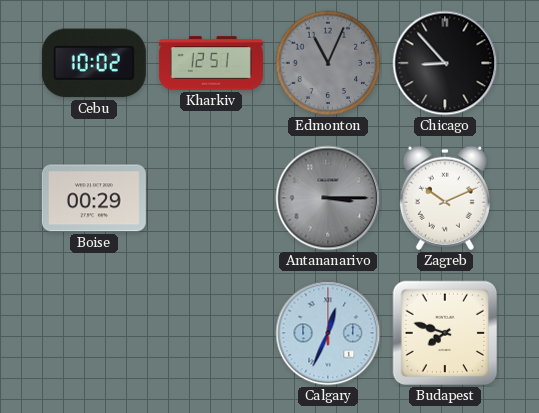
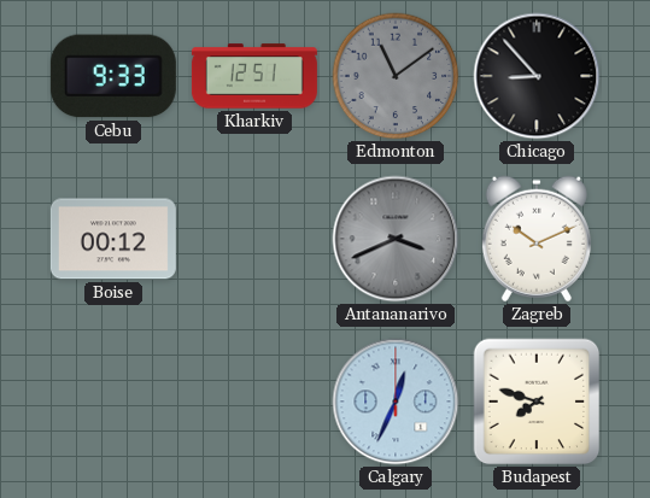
Cebu: 10:02 -> 9:33 (113, 76)
Edmonton: 11:04 -> 11:09 (396, 76)
Boise: 00:29 -> 00:12 (113, 239)
Antananarivo: 3:15 -> 3:41 (396, 239)
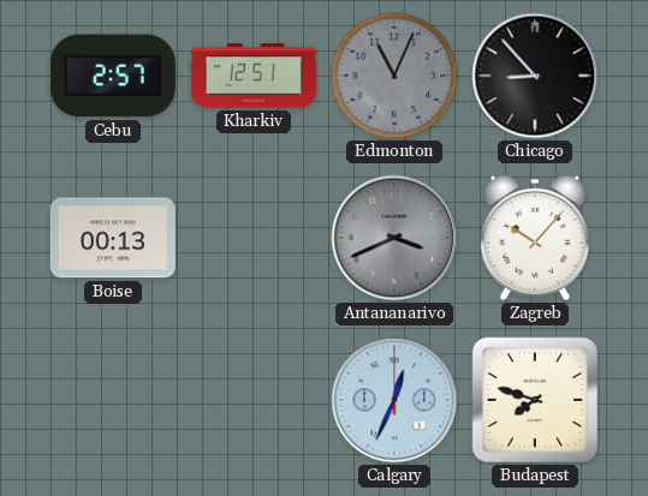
Cebu: 9:33 -> 2:57 (113, 76)
Edmonton: 11:09 -> 11:04 (394, 76)
Boise: 00:12 -> 00:13 (113, 238)
Zagreb: 10:11 -> 10:07 (535, 238)
